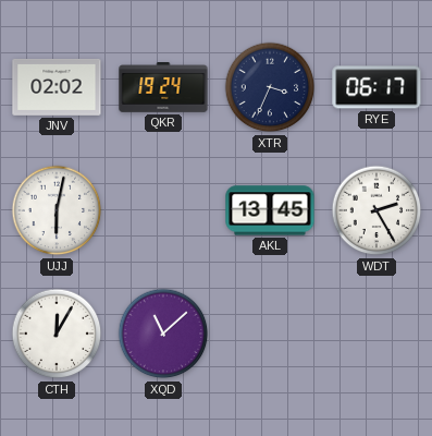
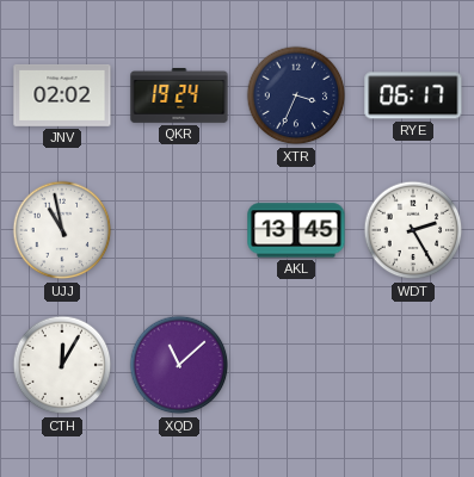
UJJ: 6:02 -> 10:58 (62, 230)
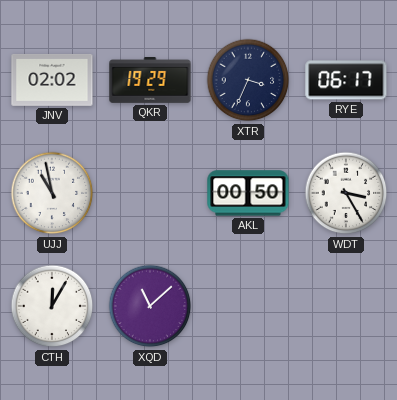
QKR: 19:24 -> 19:29 (150, 81)
AKL: 13:45 -> 00:50 (248, 193)
WDT: 2:25 -> 3:25 (346, 193)
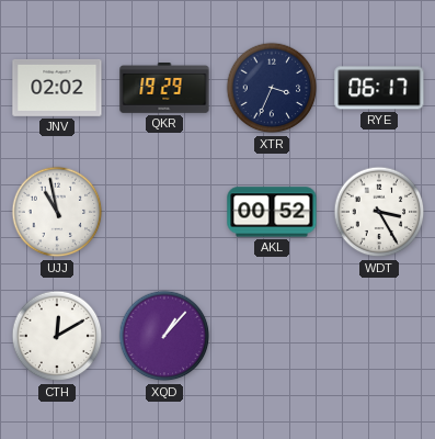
AKL: 00:50 -> 00:52 (272, 212)
CTH: 12:05 -> 12:10 (57, 336)
XQD: 11:08 -> 1:07 (164, 336)
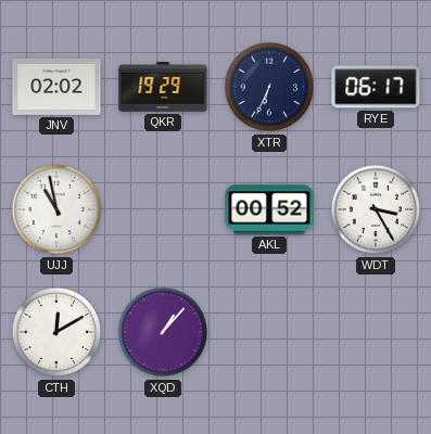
XTR: 3:34 -> 6:34 (269, 87)
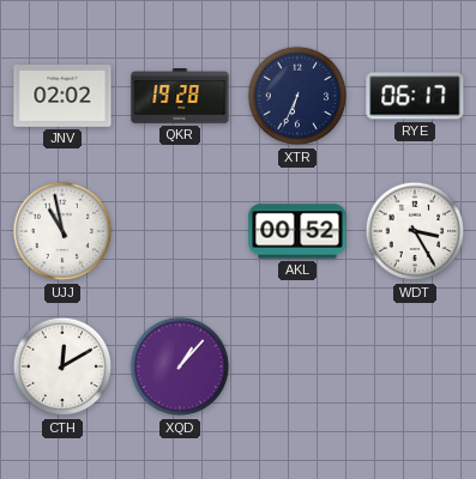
QKR: 19:29 -> 19:28 (180, 97)
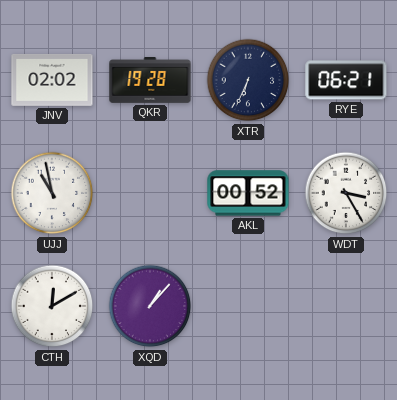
RYE: 06:17 -> 06:21 (346, 80)
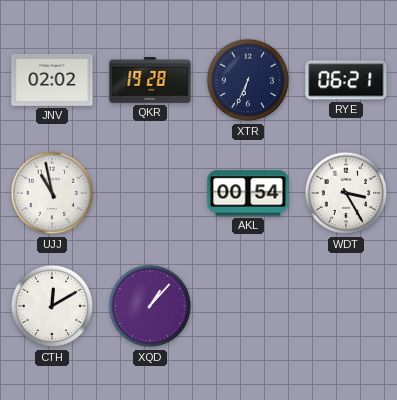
AKL: 00:52 -> 00:54 (248, 193)
